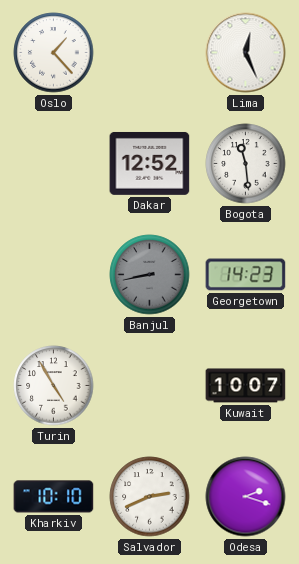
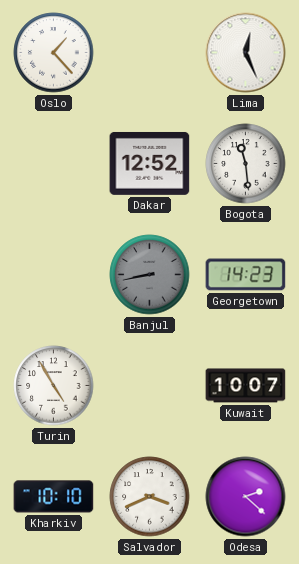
Salvador: 2:41 -> 3:41 (150, 497)
Odesa: 2:18 -> 2:22 (246, 497)
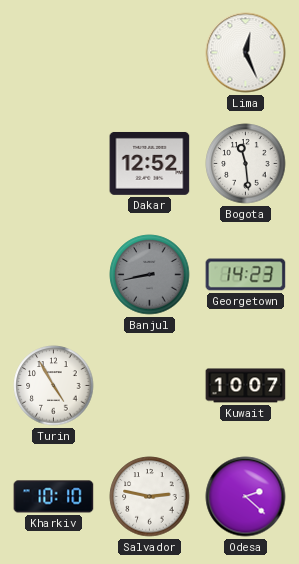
Oslo: 1:23 -> none (54, 53)
Salvador: 3:41 -> 2:47 (150, 497)
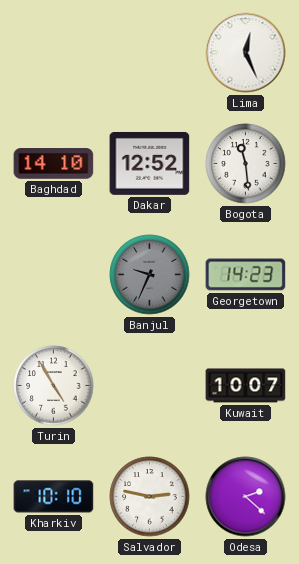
Baghdad: none -> 14:10 (54, 164)
Banjul: 8:43 -> 9:34 (150, 275)
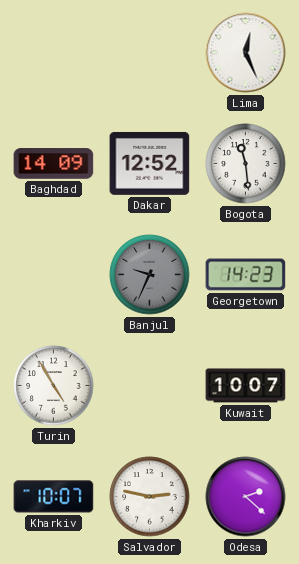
Baghdad: 14:10 -> 14:09 (54, 164)
Kharkiv: 10:10 -> 10:07 (54, 497)
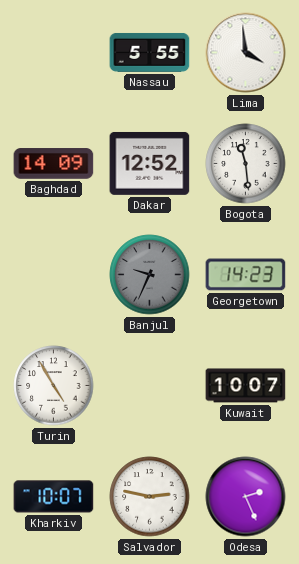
Nassau: none -> 5:55 (150, 52)
Lima: 12:26 -> 3:59 (246, 53)
Odesa: 2:22 -> 2:26 (246, 497)
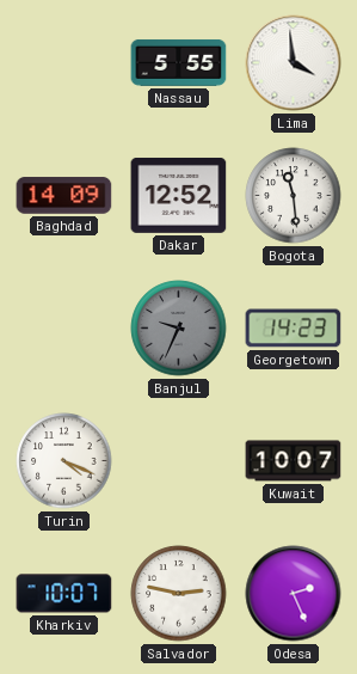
Turin: 4:55 -> 4:19 (64, 461)
